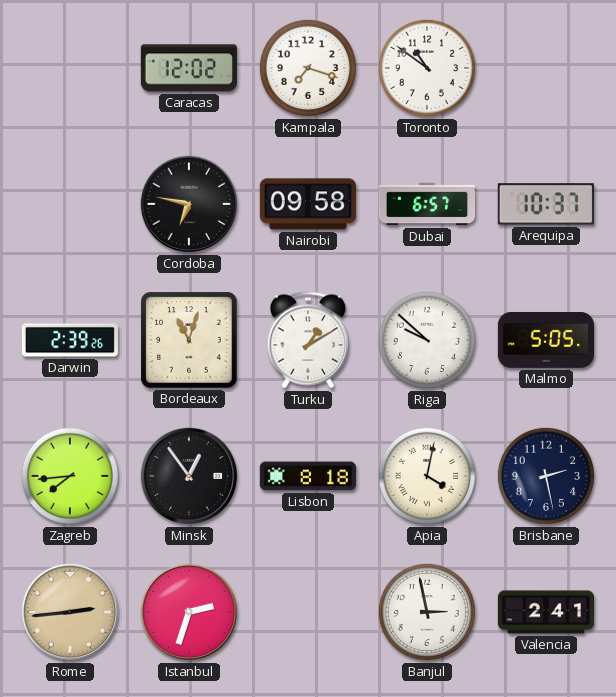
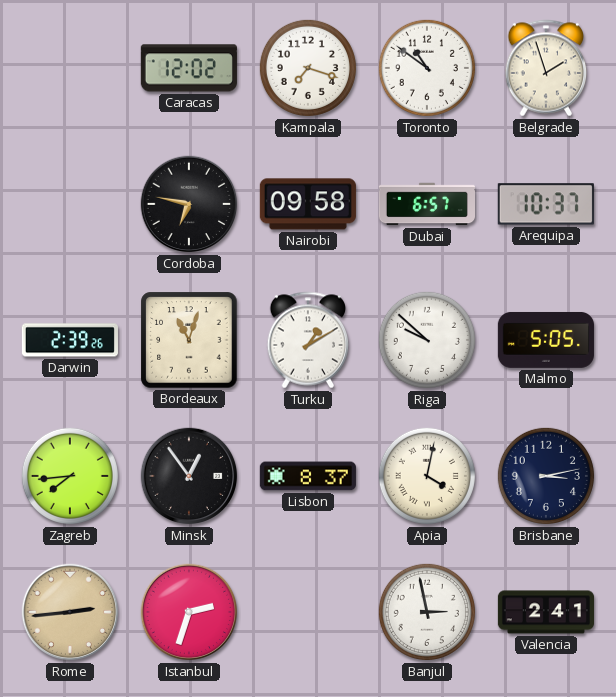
Belgrade: none -> 1:57 (546, 68)
Lisbon: 8:18 -> 8:37 (308, 476)
Brisbane: 2:28 -> 3:13 (546, 476)
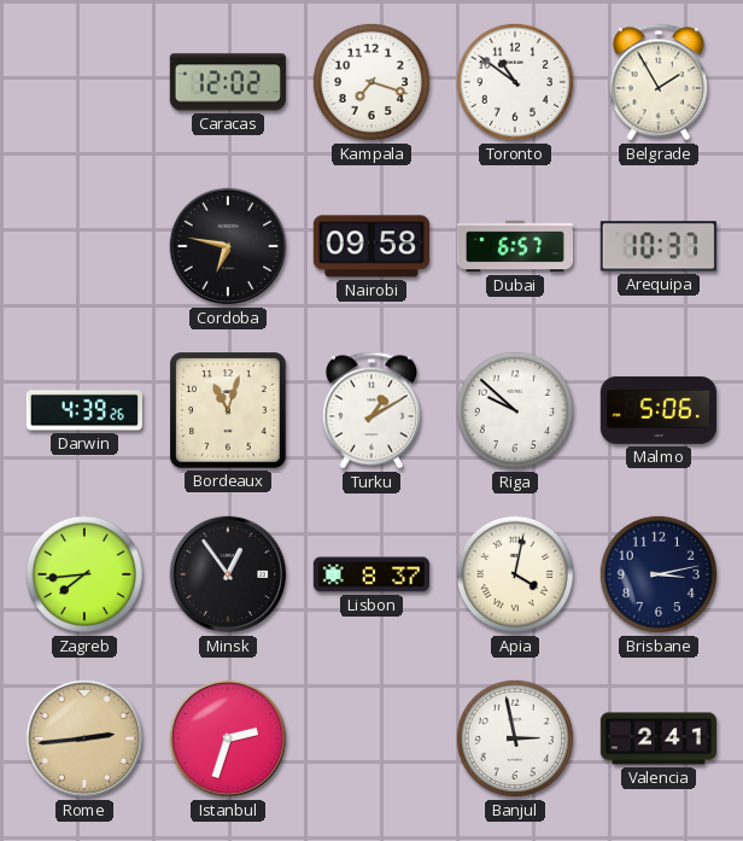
Belgrade: 1:57 -> 1:55 (659, 82)
Darwin: 2:39 -> 4:39 (84, 410)
Malmo: 5:05 -> 5:06 (659, 410)
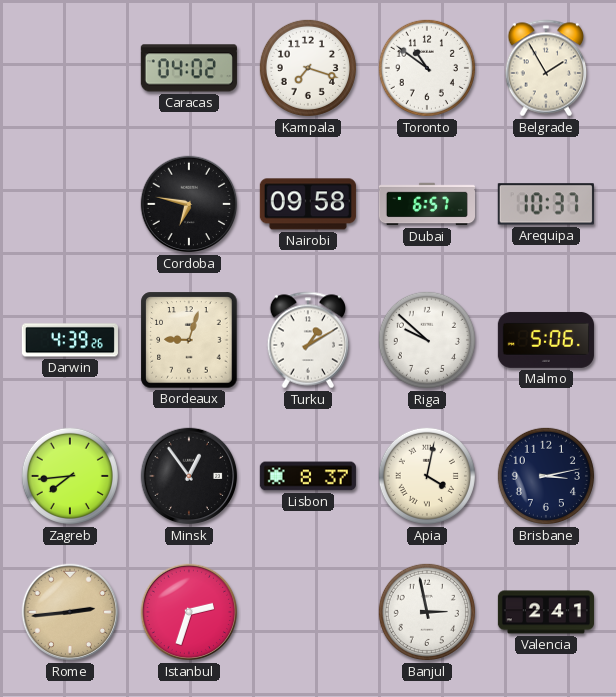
Caracas: 12:02 -> 04:02 (189, 68)
Bordeaux: 11:03 -> 9:03 (189, 340)
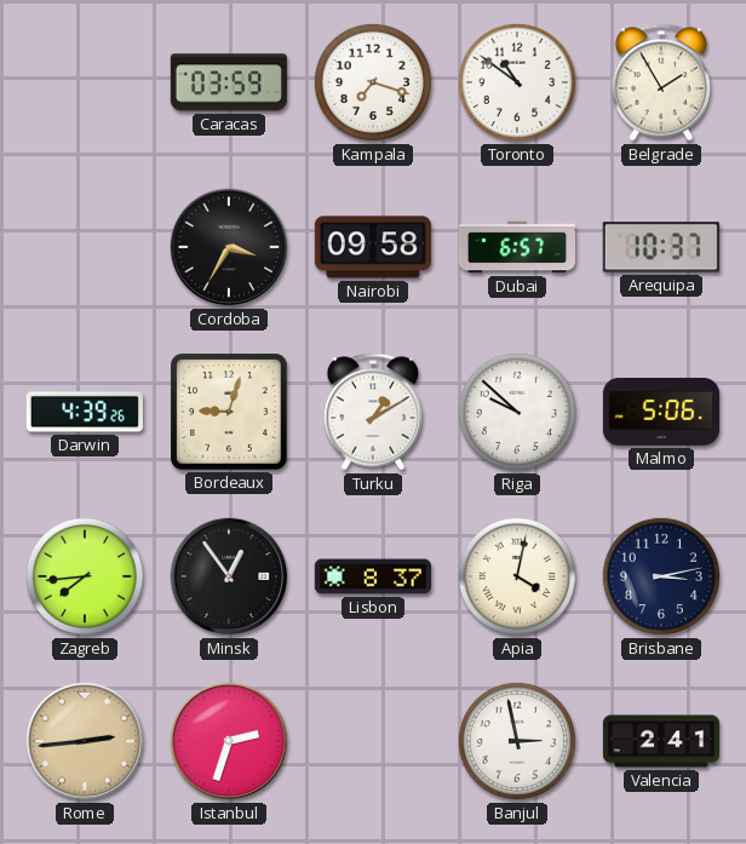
Caracas: 04:02 -> 03:59 (229, 82)
Cordoba: 6:47 -> 3:35 (229, 247)
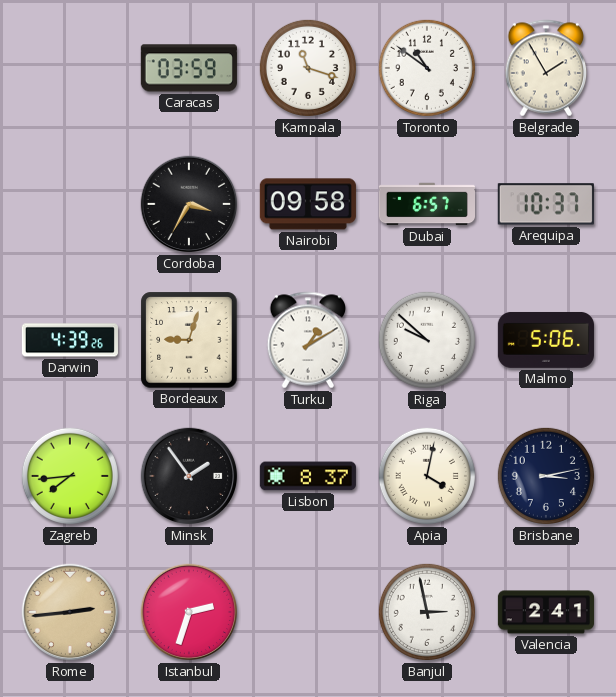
Kampala: 7:18 -> 11:18 (308, 68)
Minsk: 12:54 -> 1:54 (189, 476)
